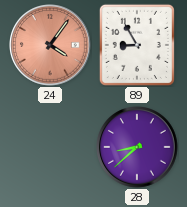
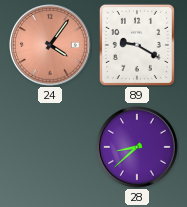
89: 8:55 -> 9:20 (137, 45)
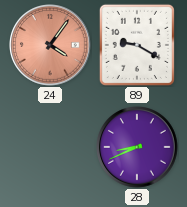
28: 8:38 -> 8:41 (138, 148)
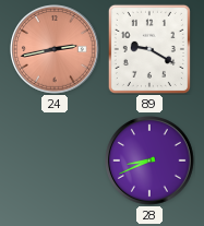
24: 4:06 -> 2:43 (56, 50)
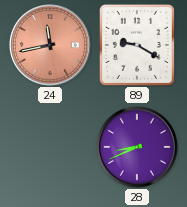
24: 2:43 -> 11:43 (51, 46)
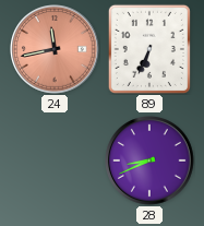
89: 9:20 -> 6:34 (149, 49)
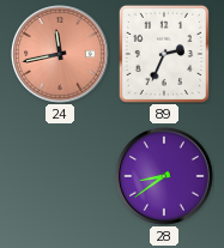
89: 6:34 -> 2:34 (164, 54)
28: 8:41 -> 8:39 (165, 177)
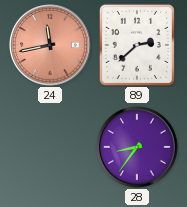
89: 2:34 -> 2:38 (137, 45)
28: 8:39 -> 8:36 (138, 148)
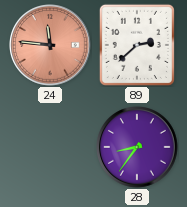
24: 11:43 -> 11:46 (51, 46)
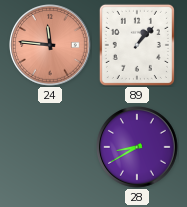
89: 2:38 -> 1:07 (137, 45)
28: 8:36 -> 8:40 (138, 148)
